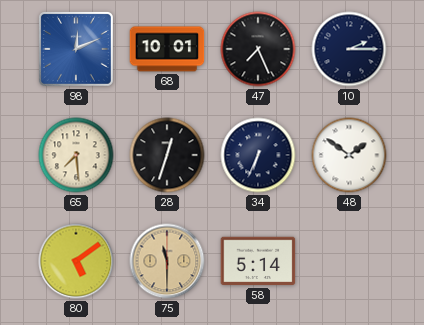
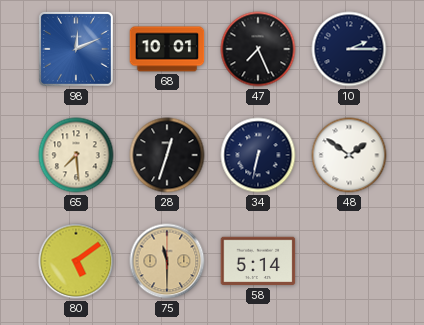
34: 6:34 -> 6:32 (258, 155)
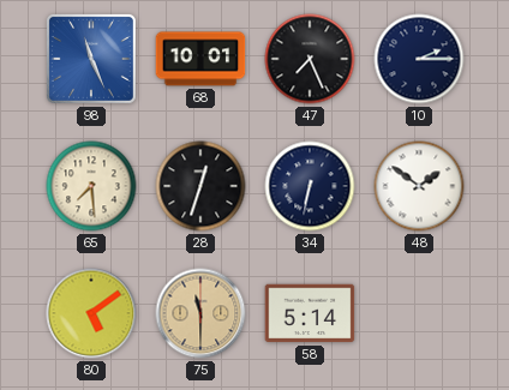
98: 12:11 -> 11:26 (91, 59)
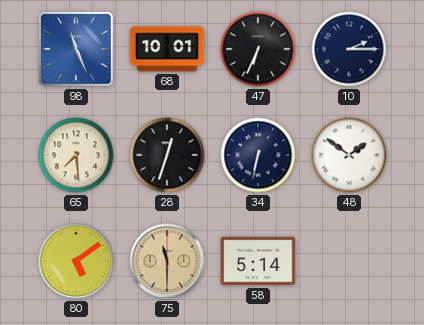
47: 7:26 -> 6:34 (258, 49)
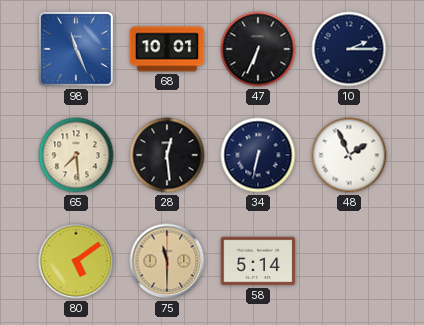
28: 12:33 -> 12:29 (167, 155)
48: 1:51 -> 1:56 (349, 155)
